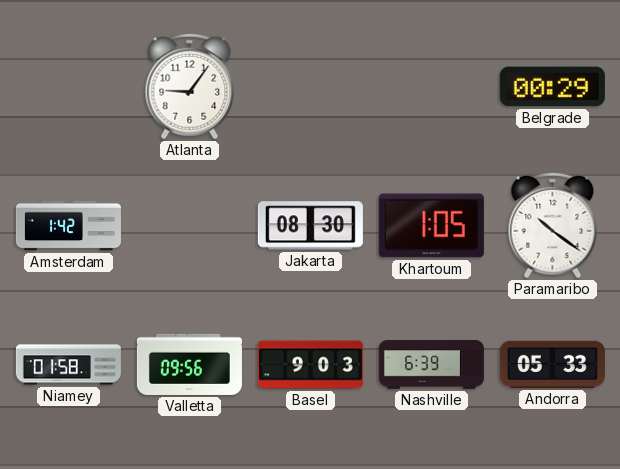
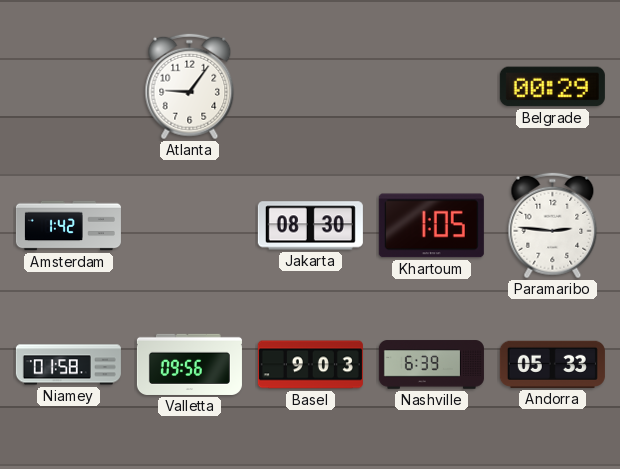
Paramaribo: 10:21 -> 2:46 (553, 226)
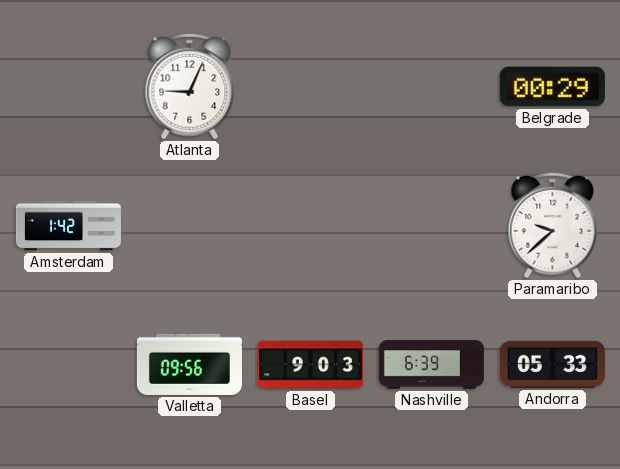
Atlanta: 9:06 -> 9:04 (190, 87)
Jakarta: 08:30 -> none (310, 226)
Khartoum: 1:05 -> none (431, 226)
Paramaribo: 2:46 -> 9:38 (553, 226)
Niamey: 01:58 -> none (68, 365)
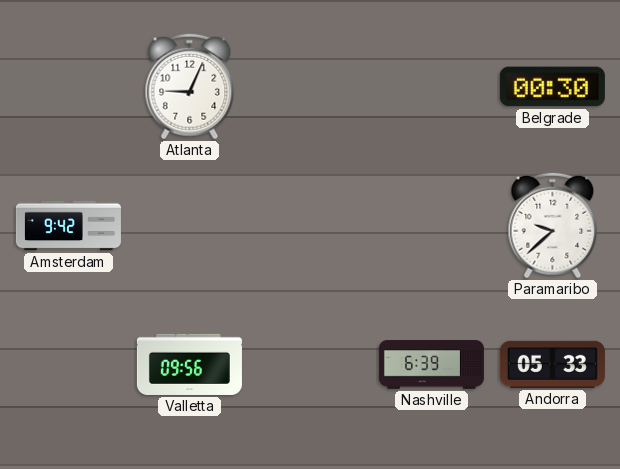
Belgrade: 00:29 -> 00:30 (552, 87)
Amsterdam: 1:42 -> 9:42 (68, 226)
Basel: 9:03 -> none (310, 365)
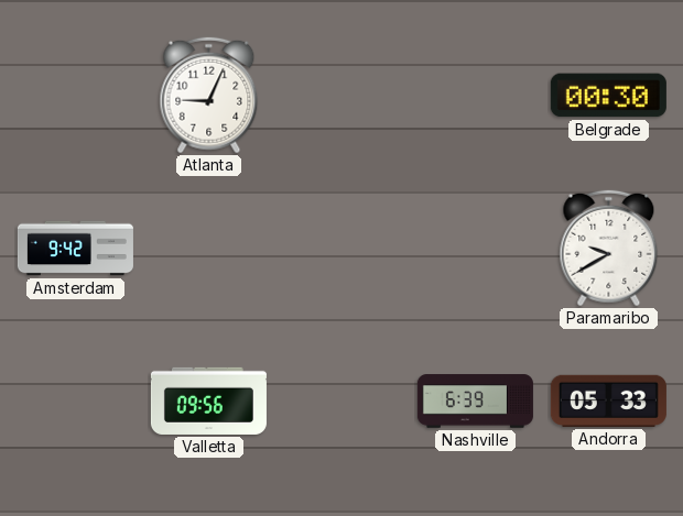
Paramaribo: 9:38 -> 9:40 (609, 249)
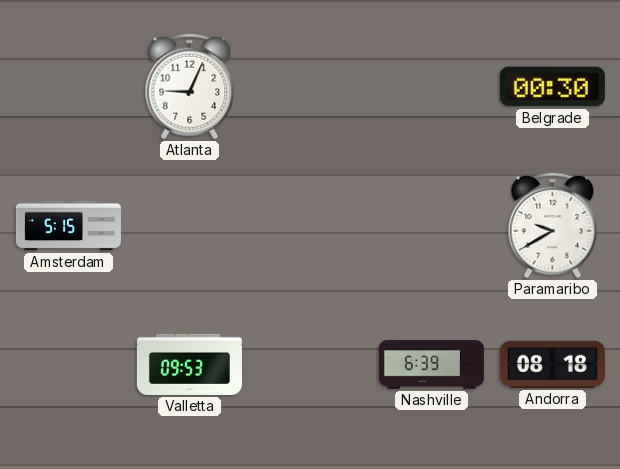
Amsterdam: 9:42 -> 5:15 (68, 226)
Valletta: 09:56 -> 09:53 (189, 364)
Andorra: 05:33 -> 08:18 (552, 364)
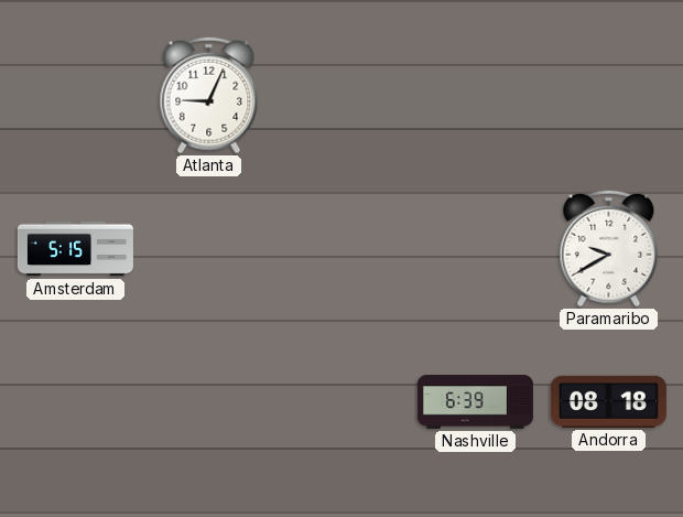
Belgrade: 00:30 -> none (552, 87)
Valletta: 09:53 -> none (189, 364)
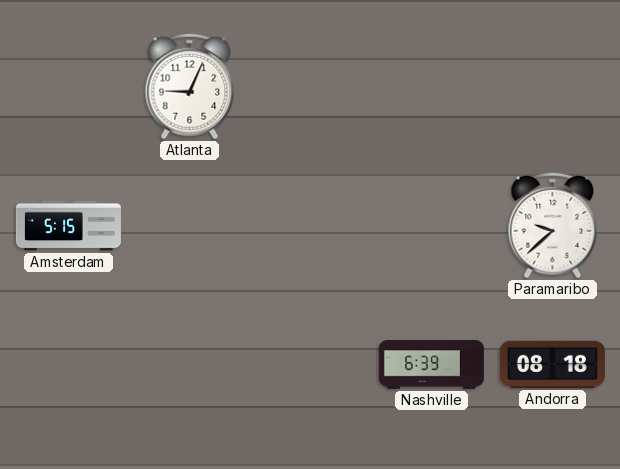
Paramaribo: 9:40 -> 9:38 (553, 226)
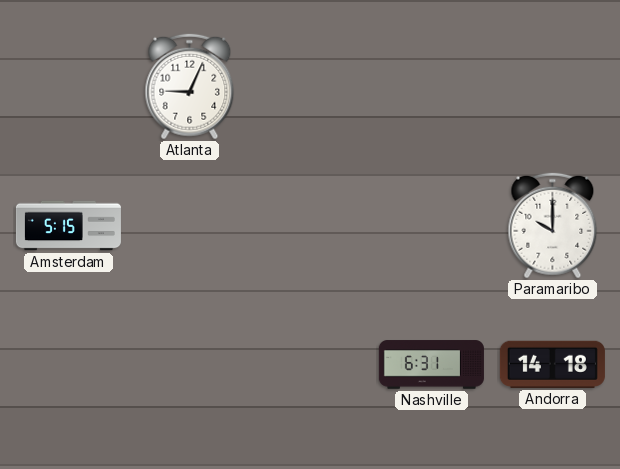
Paramaribo: 9:38 -> 10:00 (553, 226)
Nashville: 6:39 -> 6:31 (431, 365)
Andorra: 08:18 -> 14:18 (552, 364)
